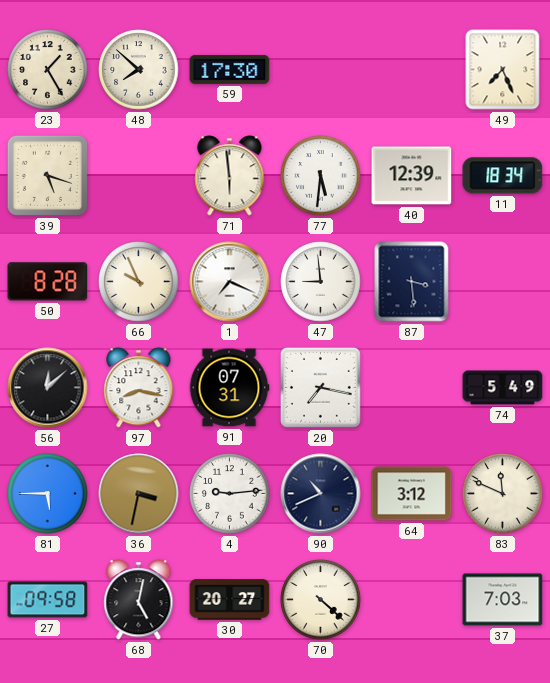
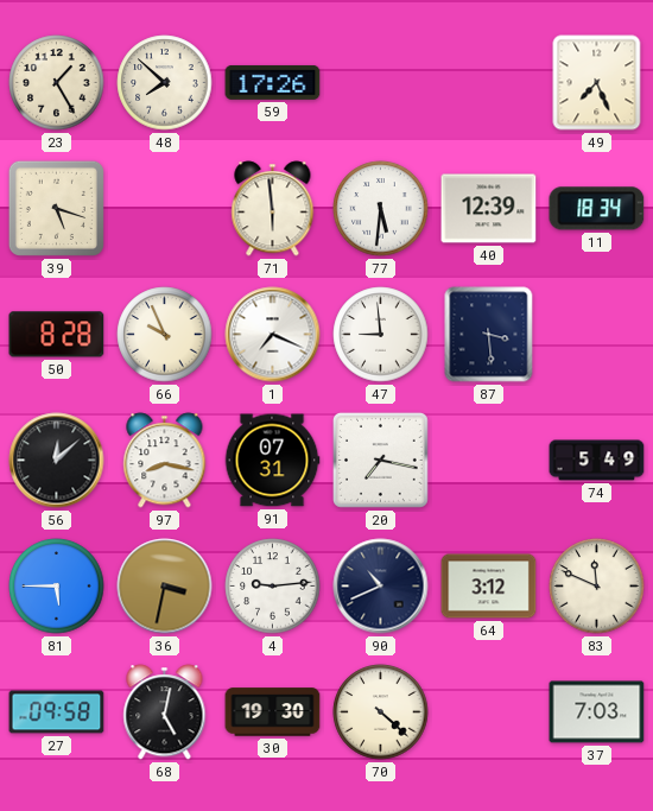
59: 17:30 -> 17:26 (273, 82)
30: 20:27 -> 19:30 (273, 712)
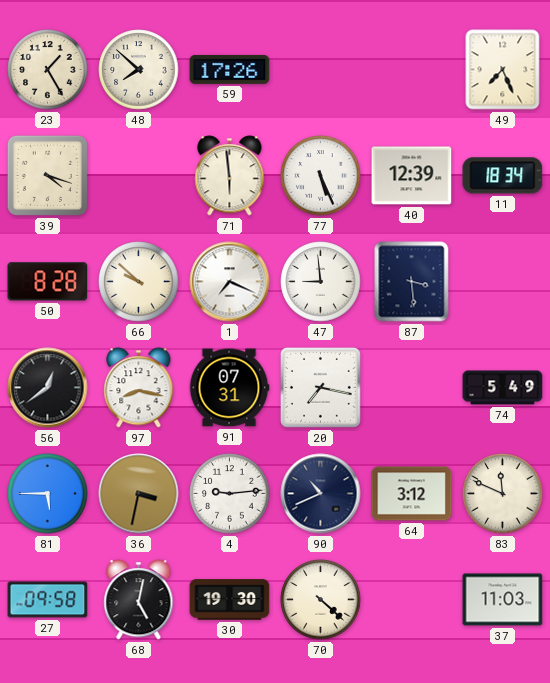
39: 5:18 -> 4:18 (47, 175)
77: 5:31 -> 5:26 (321, 176)
66: 9:56 -> 9:52 (139, 282)
56: 12:08 -> 12:39 (48, 388)
37: 7:03 -> 11:03 (503, 600)
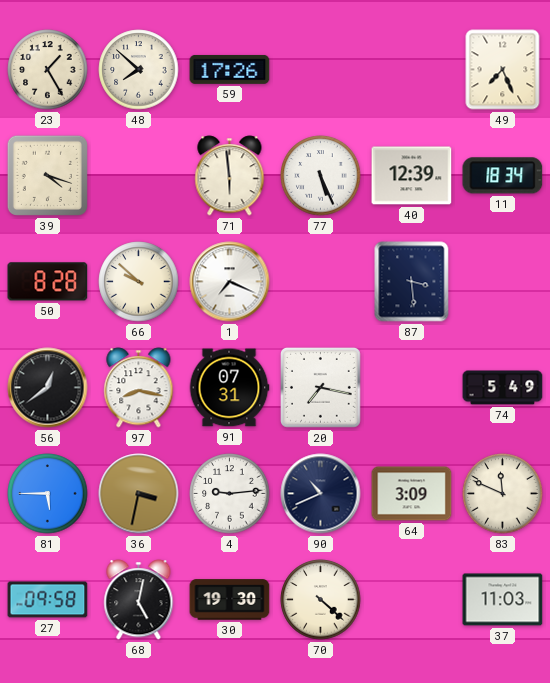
47: 8:59 -> none (321, 282)
64: 3:12 -> 3:09 (412, 494)
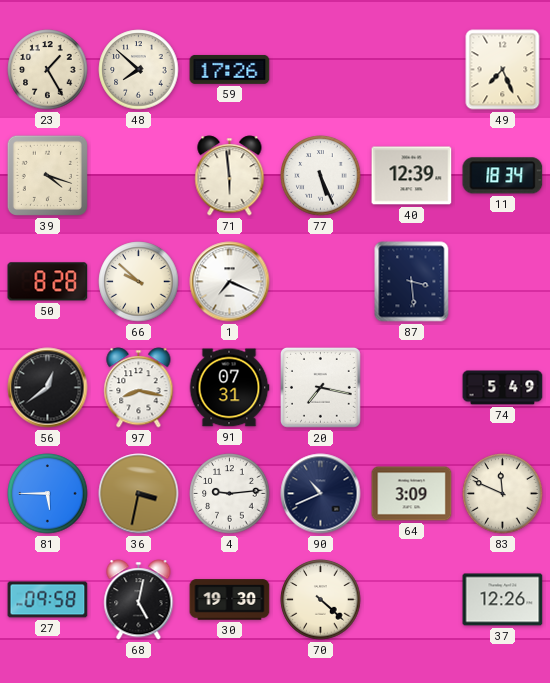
37: 11:03 -> 12:26 (503, 600)
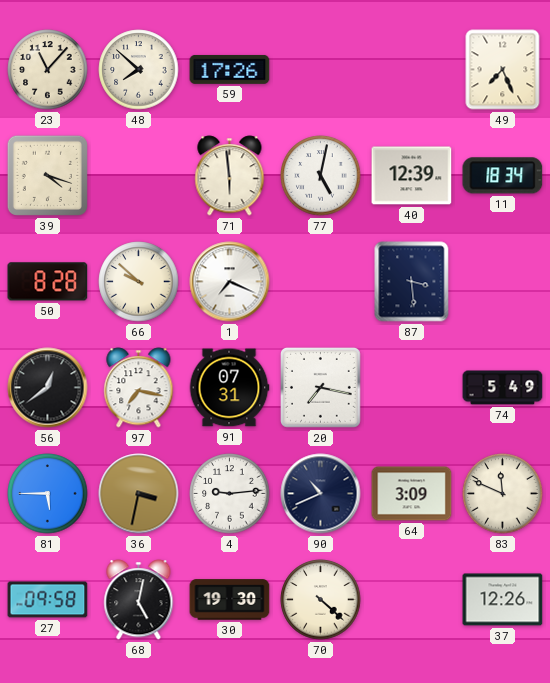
23: 1:25 -> 11:07 (48, 70)
77: 5:26 -> 5:02 (321, 176)
97: 8:17 -> 7:17 (139, 388)
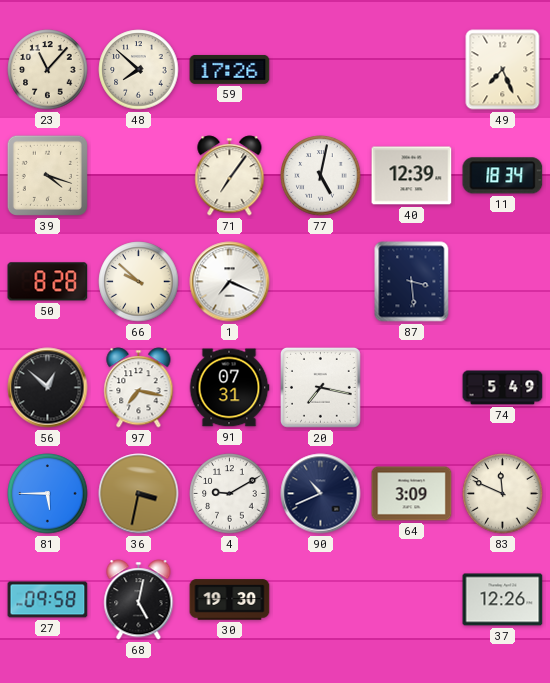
71: 5:59 -> 7:06 (230, 176)
56: 12:39 -> 12:52 (48, 388)
4: 9:14 -> 9:10 (230, 494)
70: 4:22 -> none (321, 600)
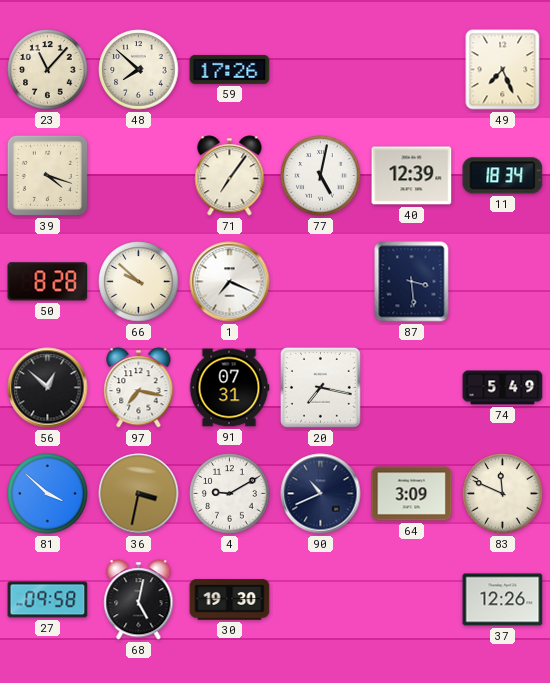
81: 5:45 -> 3:52 (48, 494)
